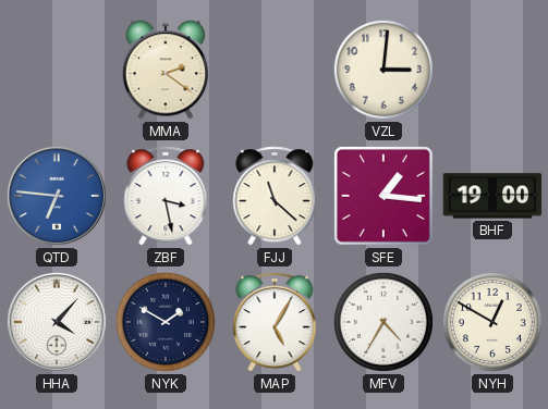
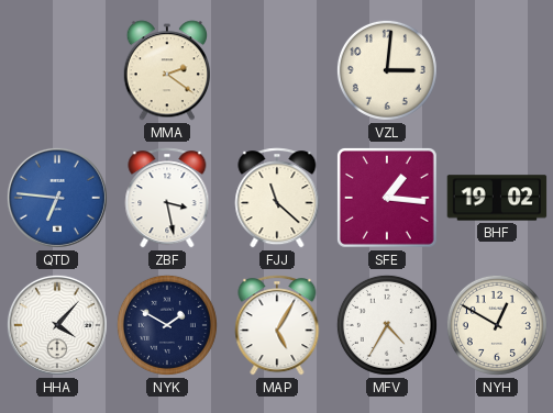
BHF: 19:00 -> 19:02 (497, 198)
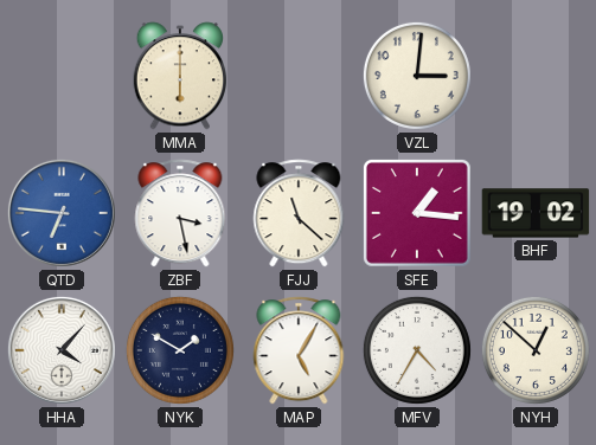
MMA: 2:21 -> 6:00 (179, 76)
NYH: 12:50 -> 12:52 (536, 350)
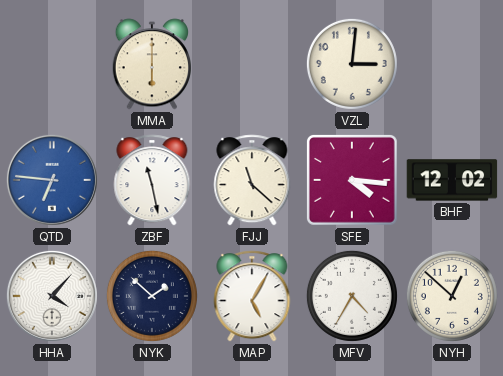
ZBF: 3:28 -> 11:28 (152, 180)
SFE: 1:16 -> 4:16 (353, 181)
BHF: 19:02 -> 12:02 (452, 180)
NYK: 1:50 -> 1:52 (152, 296)
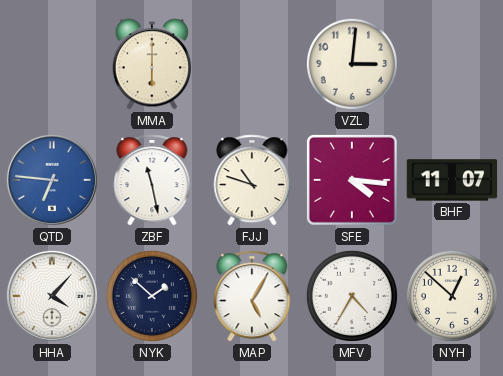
FJJ: 11:22 -> 10:48 (252, 180)
BHF: 12:02 -> 11:07 (452, 180)
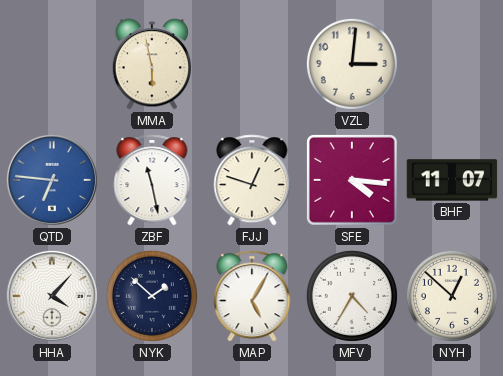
MMA: 6:00 -> 5:58 (151, 64)
FJJ: 10:48 -> 12:48 (252, 180)
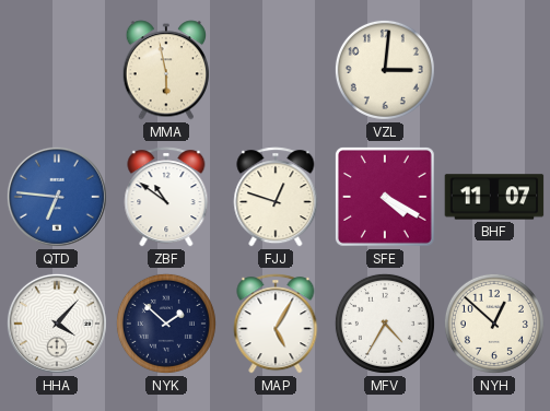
ZBF: 11:28 -> 10:51 (166, 197)
SFE: 4:16 -> 4:20 (386, 198)
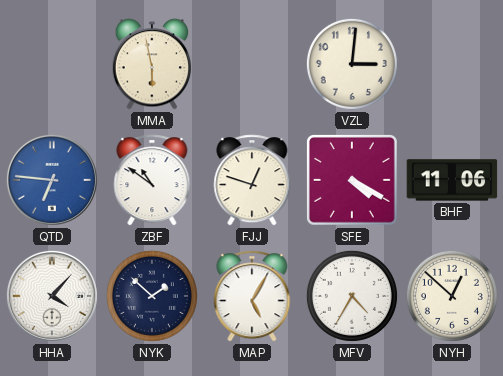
BHF: 11:07 -> 11:06 (452, 180)
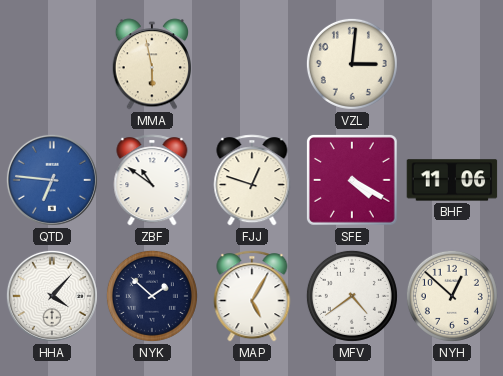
MFV: 4:35 -> 4:39 (352, 296)
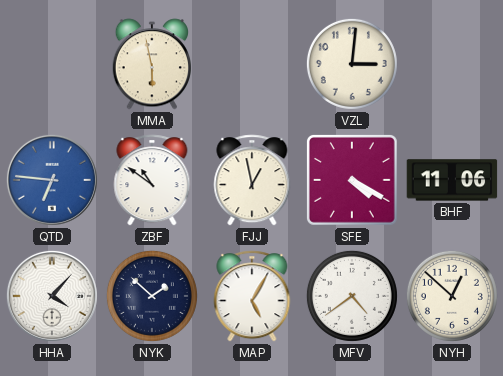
FJJ: 12:48 -> 12:58 (252, 180)
